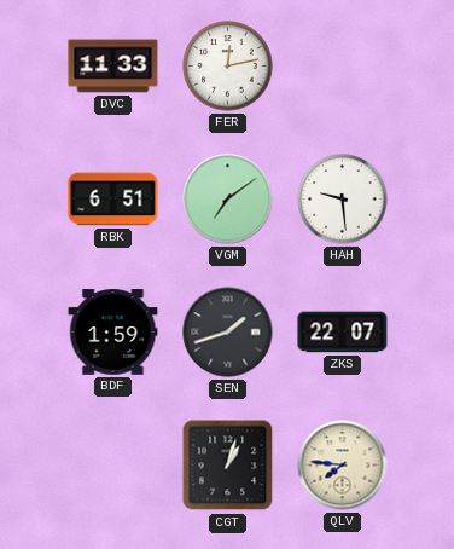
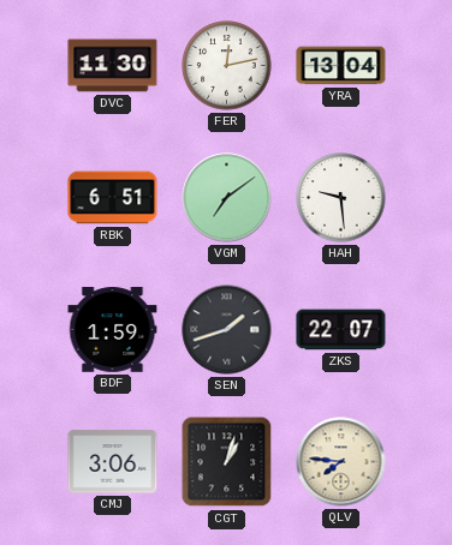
DVC: 11:33 -> 11:30 (113, 66)
YRA: none -> 13:04 (341, 66)
CMJ: none -> 3:06 (113, 462)
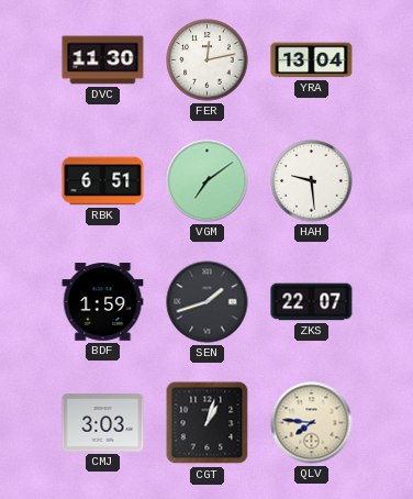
CMJ: 3:06 -> 3:03 (103, 423)
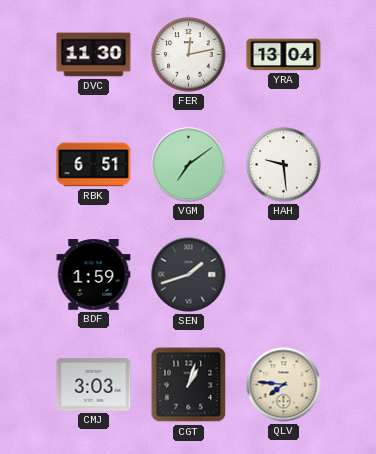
ZKS: 22:07 -> none (312, 302)
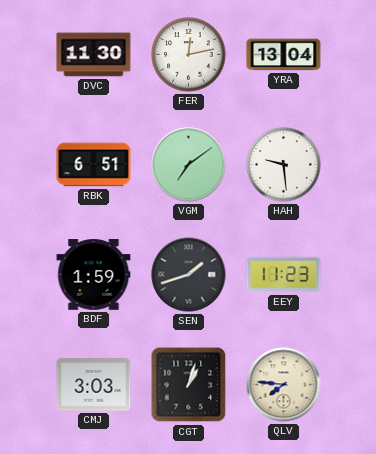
EEY: none -> 11:23 (284, 275)
